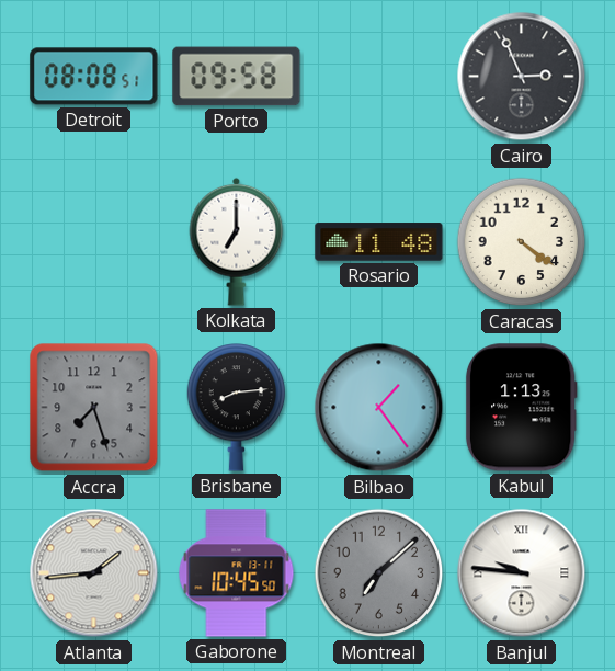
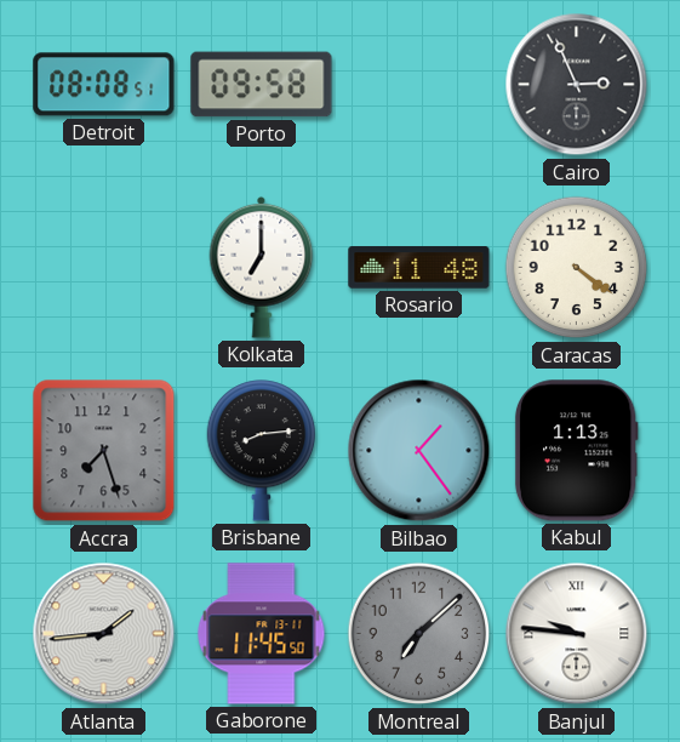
Gaborone: 10:45 -> 11:45 (262, 634)
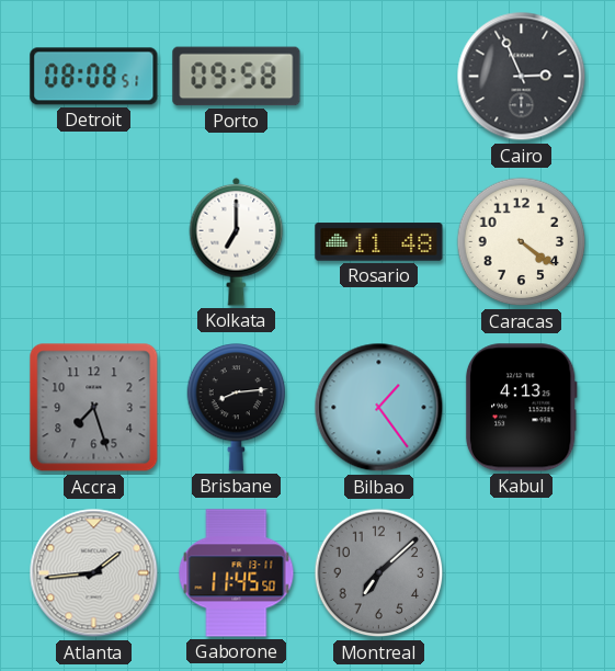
Kabul: 1:13 -> 4:13 (521, 408)
Banjul: 9:46 -> none (577, 634)
